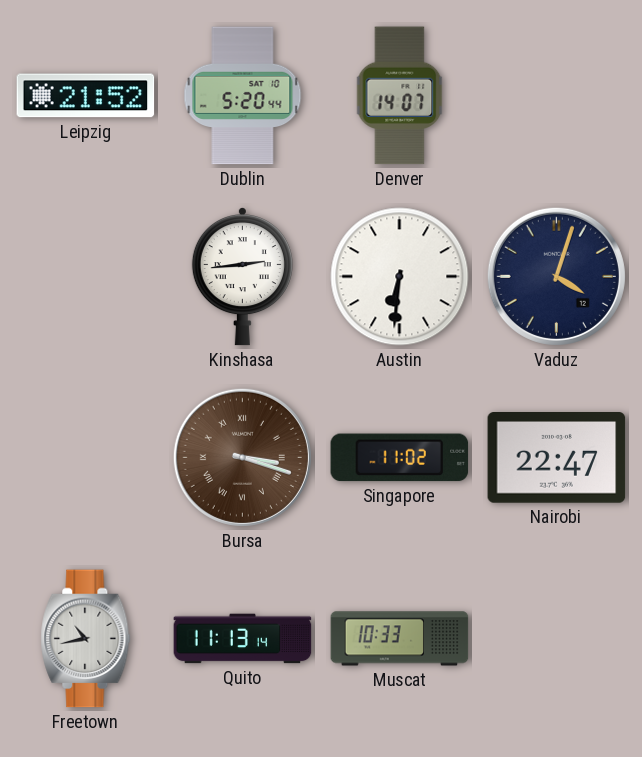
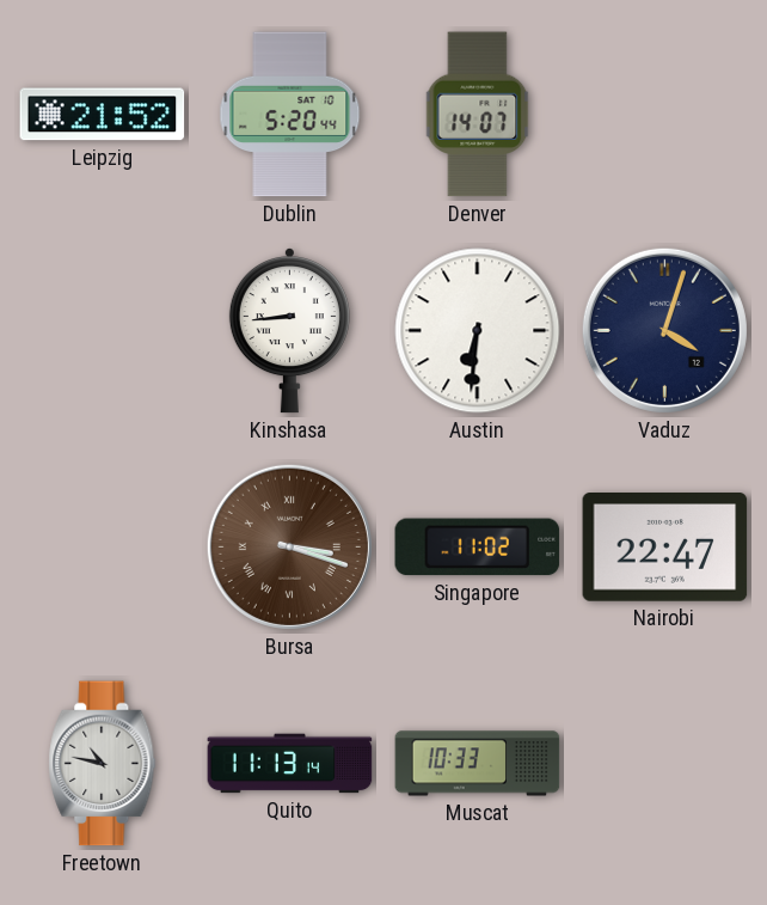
Kinshasa: 2:44 -> 8:44 (289, 331)
Freetown: 10:43 -> 10:47 (103, 764)
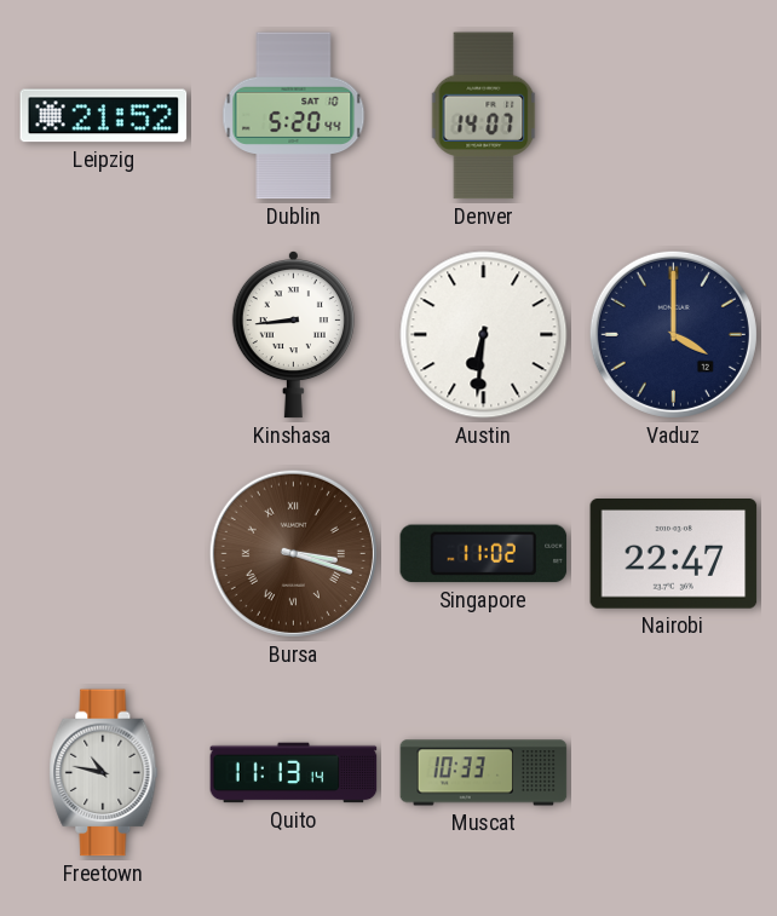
Vaduz: 4:03 -> 4:00 (673, 334)
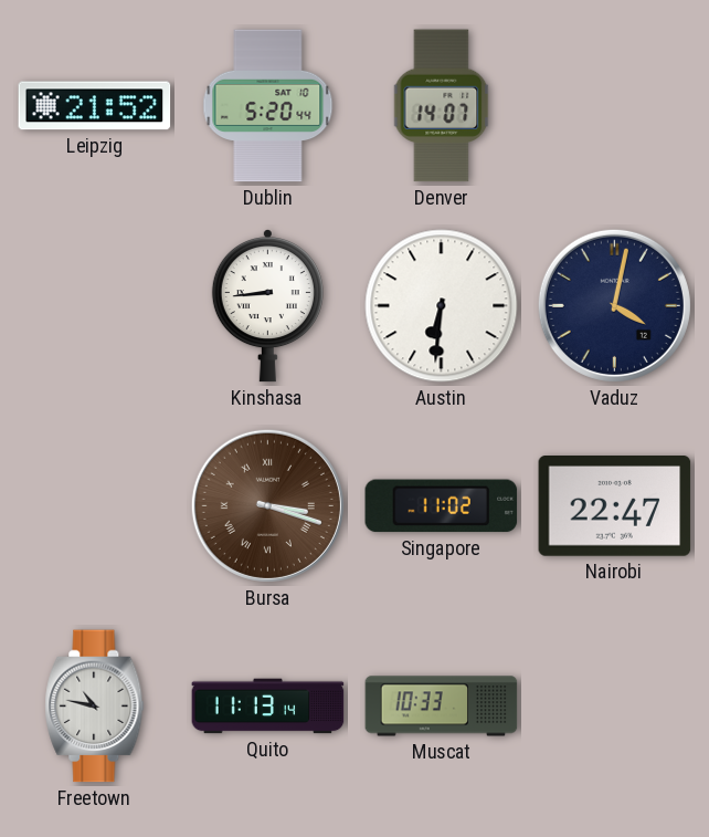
Vaduz: 4:00 -> 4:02 (614, 305)
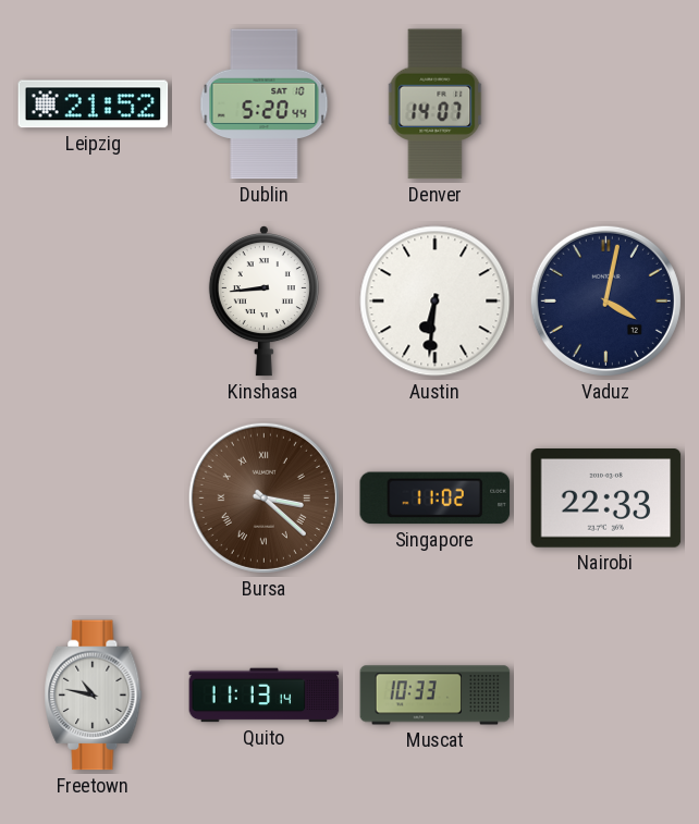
Bursa: 3:18 -> 3:22 (263, 497)
Nairobi: 22:47 -> 22:33 (606, 499)
